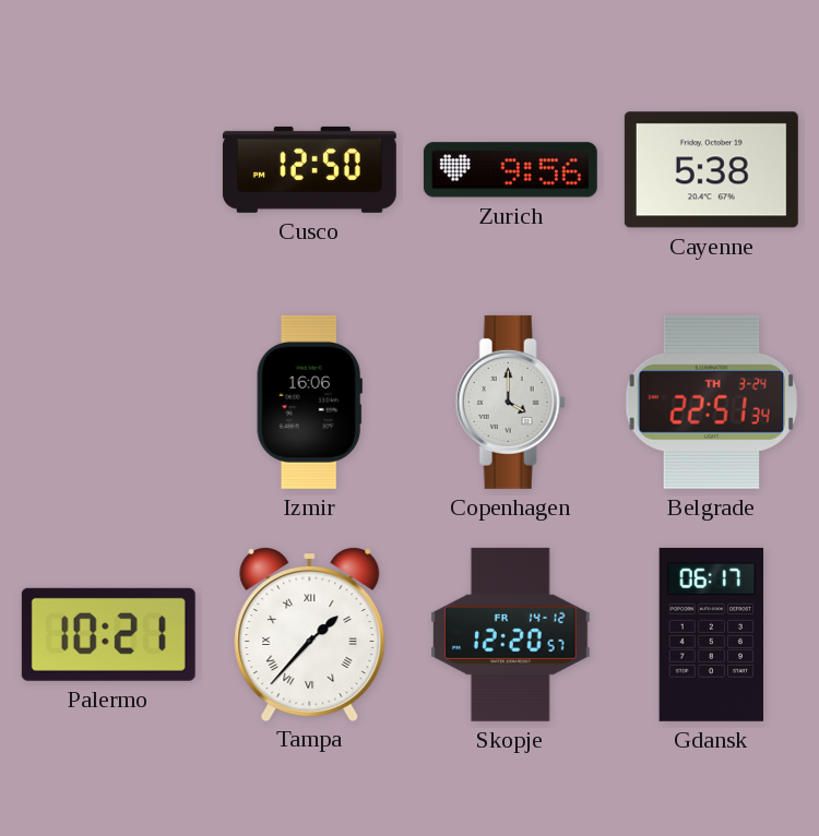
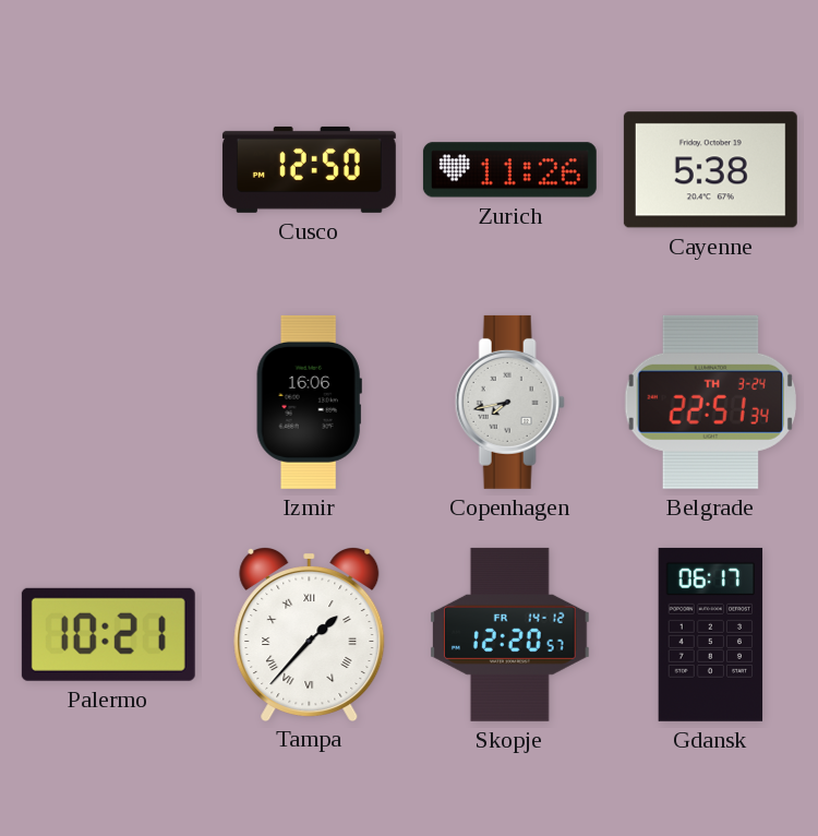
Zurich: 9:56 -> 11:26 (509, 170)
Copenhagen: 4:00 -> 7:43 (509, 402)
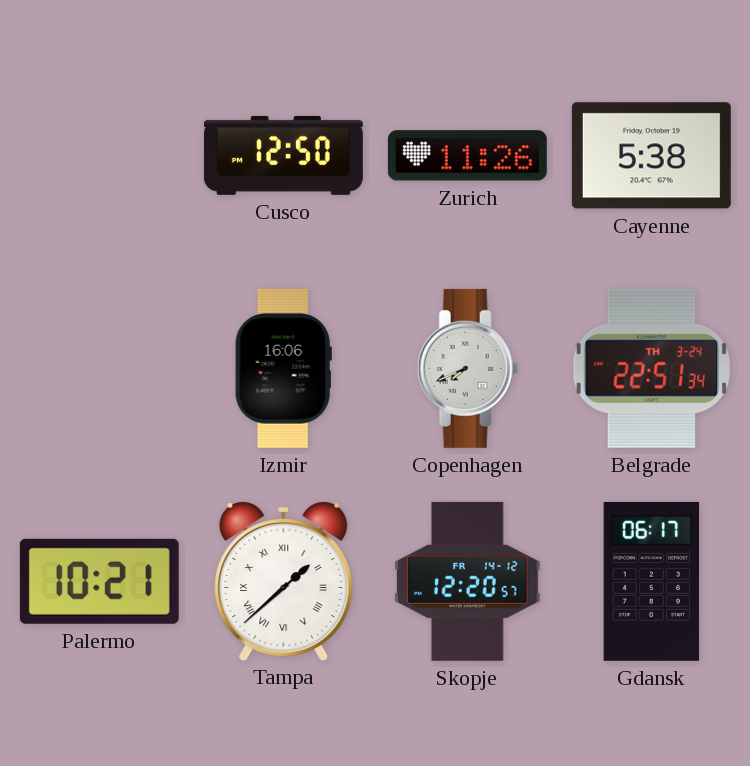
Copenhagen: 7:43 -> 7:41 (467, 368)
Tampa: 1:37 -> 1:38 (284, 581)
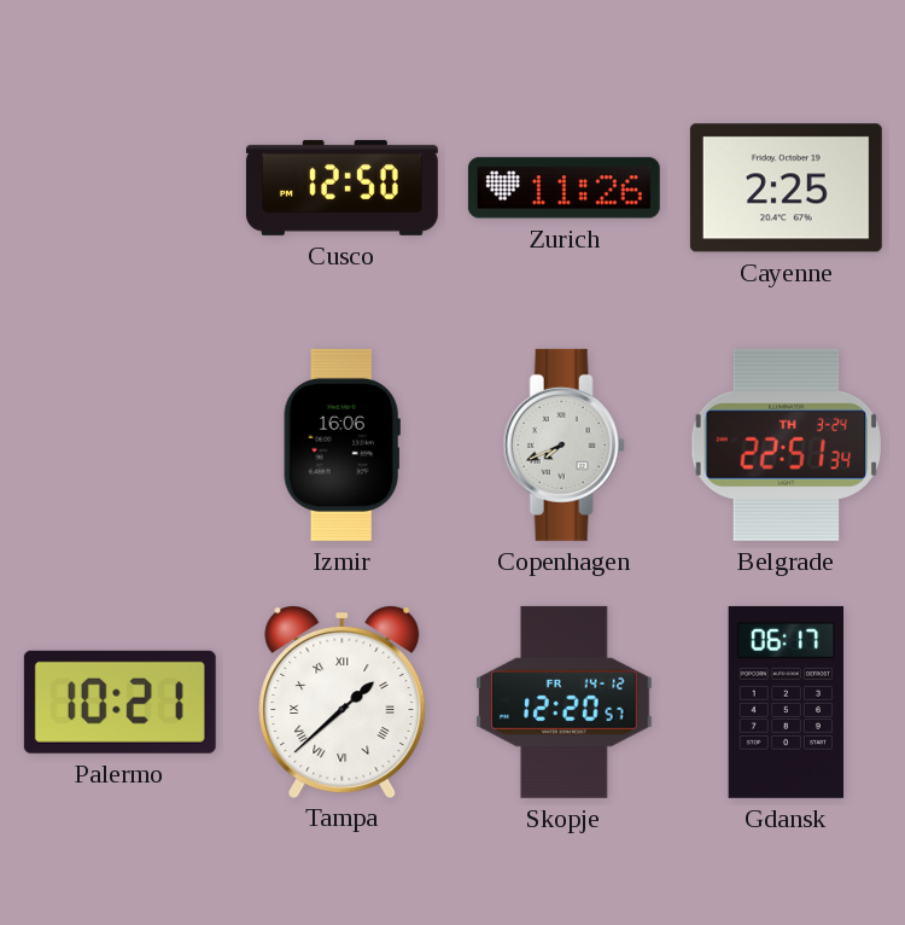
Cayenne: 5:38 -> 2:25 (786, 188)
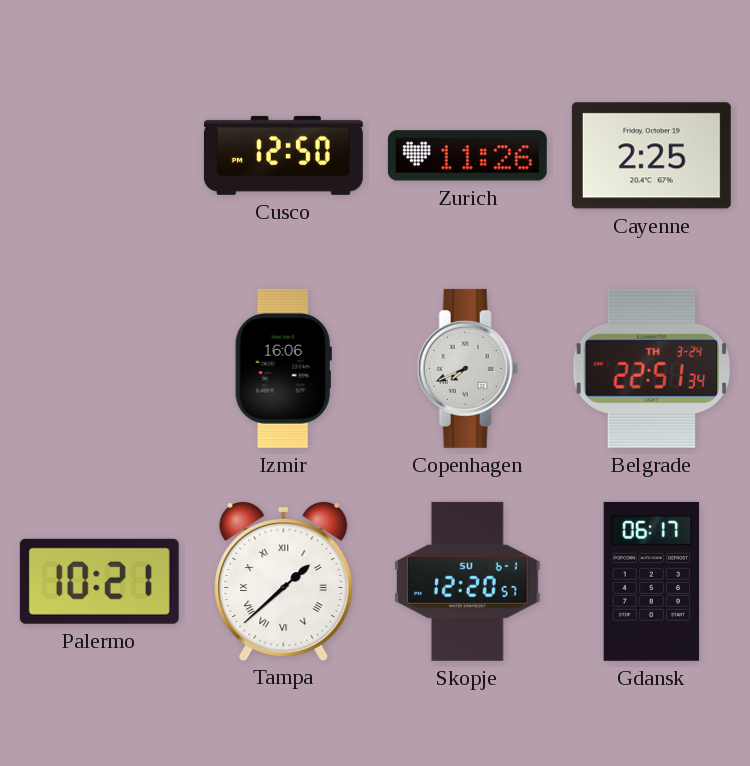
Skopje date: FR 14-12 -> SU 6-1 (468, 581)
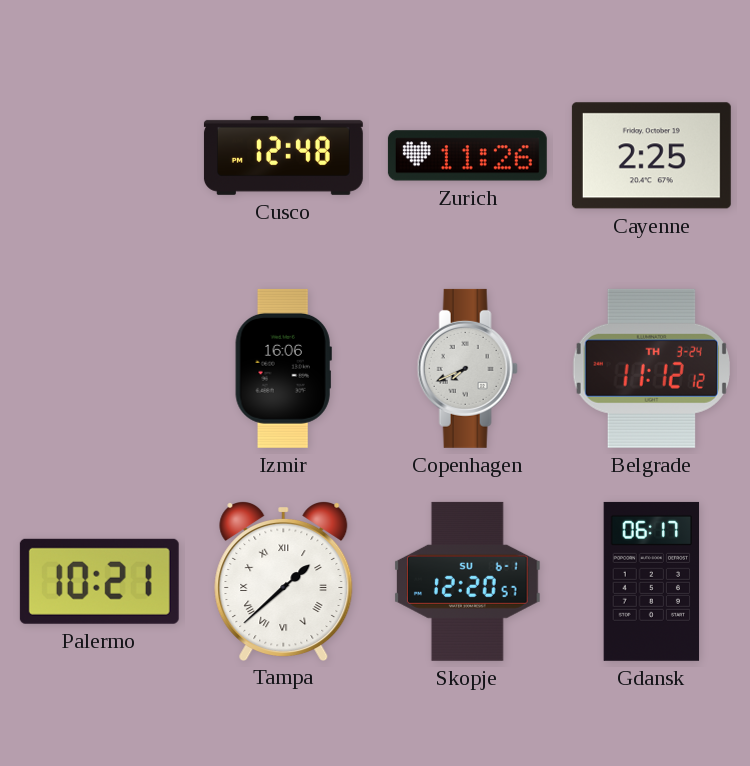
Cusco: 12:50 -> 12:48 (283, 155)
Belgrade: 22:51 -> 11:12 (651, 368)
